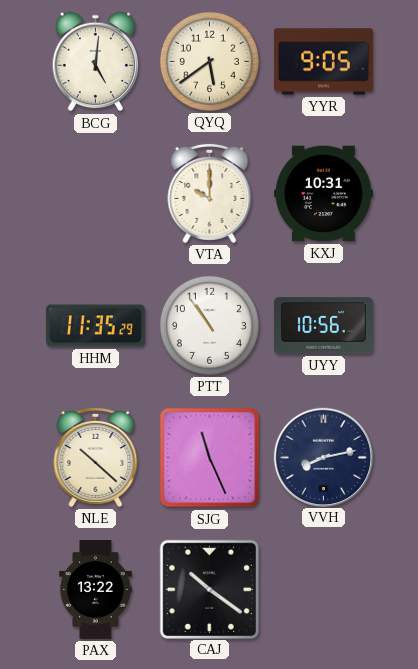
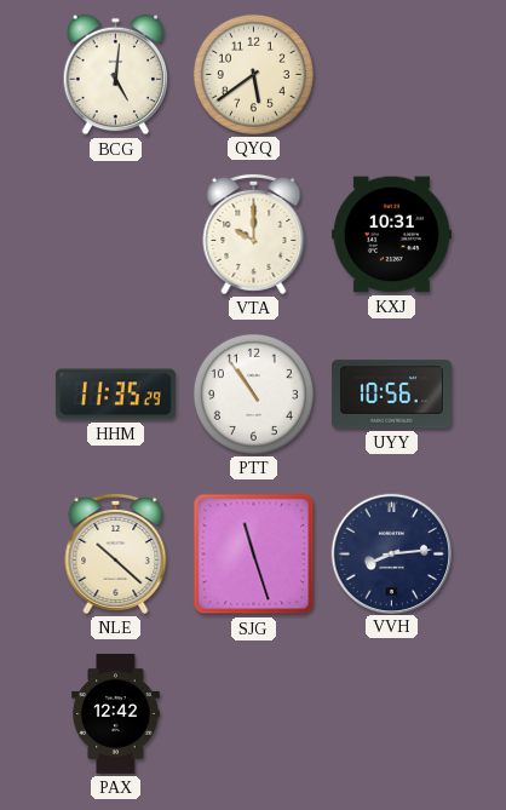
YYR: 9:05 -> none (323, 62)
SJG: 11:26 -> 11:27 (254, 555)
VVH: 8:13 -> 8:14 (391, 553)
PAX: 13:22 -> 12:42 (116, 714)
CAJ: 10:21 -> none (209, 589)
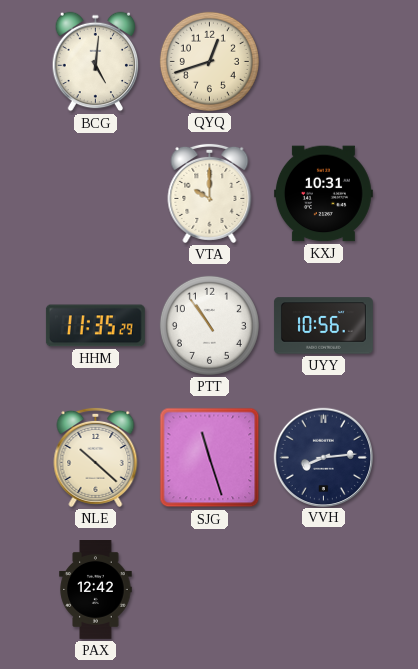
QYQ: 5:39 -> 12:42 (209, 61)
